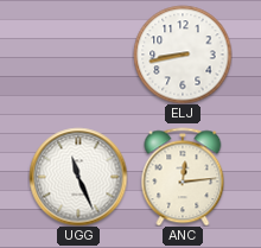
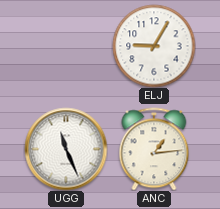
ELJ: 8:43 -> 9:05 (154, 46)
ANC: 12:14 -> 1:14 (154, 149)
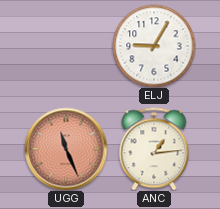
UGG dial: white -> salmon (66, 149)
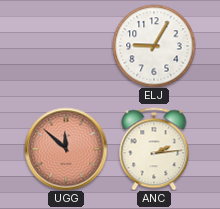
UGG: 11:26 -> 11:52 (66, 149)
ANC: 1:14 -> 2:14 (154, 149)
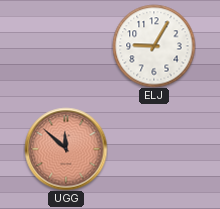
ANC: 2:14 -> none (154, 149)
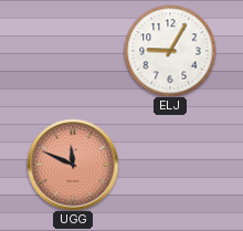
UGG: 11:52 -> 11:49 (73, 165)
